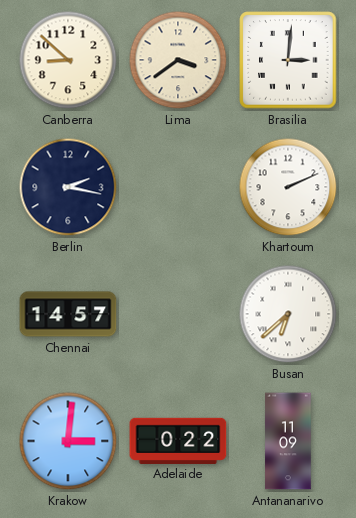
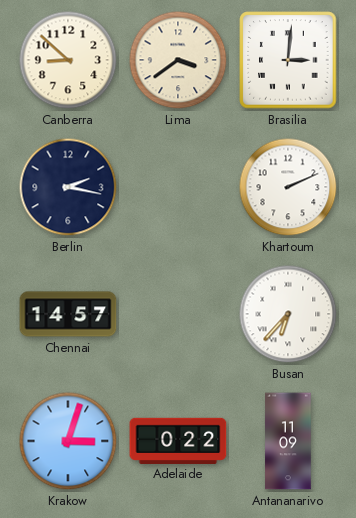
Busan: 6:38 -> 6:37 (288, 314)
Krakow: 3:01 -> 3:03 (68, 441)
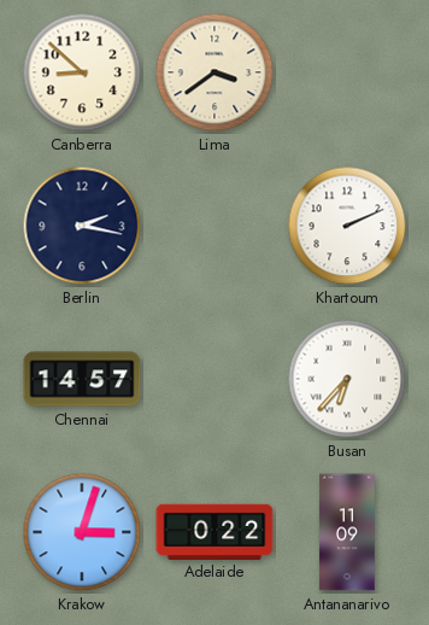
Brasilia: 3:01 -> none (288, 60)
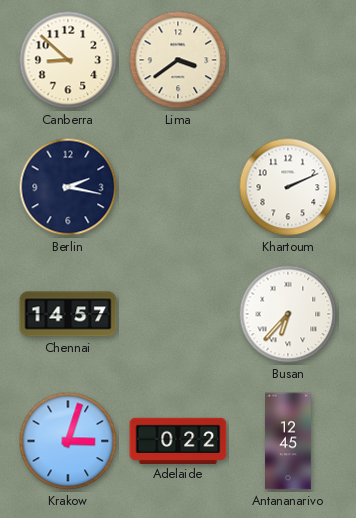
Antananarivo: 11:09 -> 12:45 (288, 441)
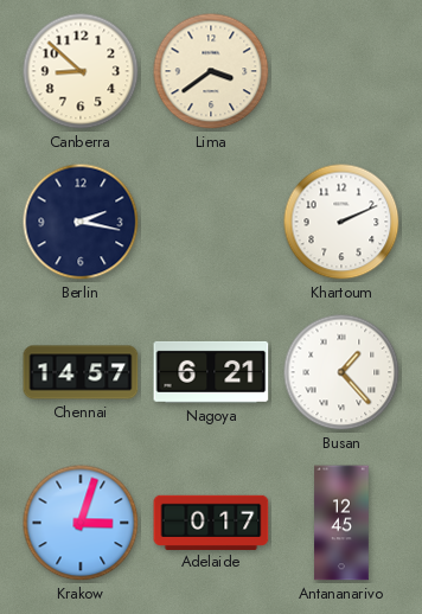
Nagoya: none -> 6:21 (211, 372)
Busan: 6:37 -> 1:23 (341, 372)
Adelaide: 0:22 -> 0:17 (211, 522)
